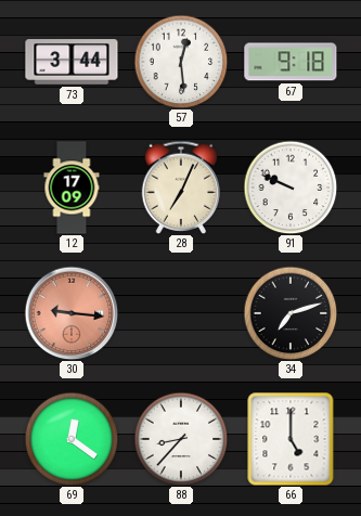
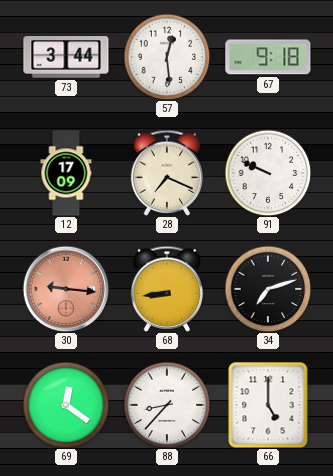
28: 7:04 -> 7:19 (167, 173)
68: none -> 8:44 (167, 289)
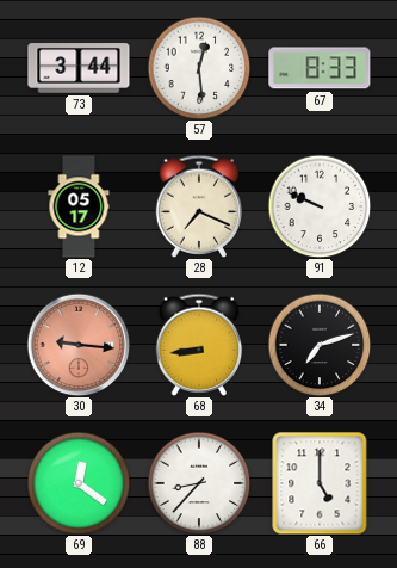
67: 9:18 -> 8:33 (320, 68)
12: 17:09 -> 05:17 (79, 206)
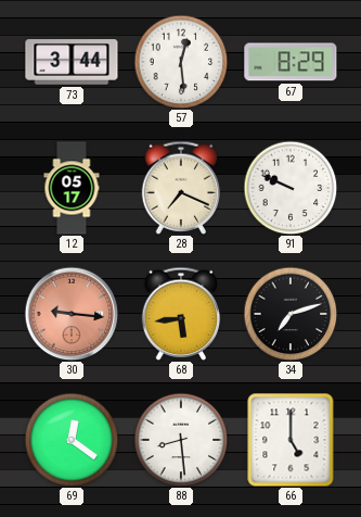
67: 8:33 -> 8:29 (291, 62)
68: 8:44 -> 5:44 (181, 314)
88: 8:37 -> 8:29 (181, 440)
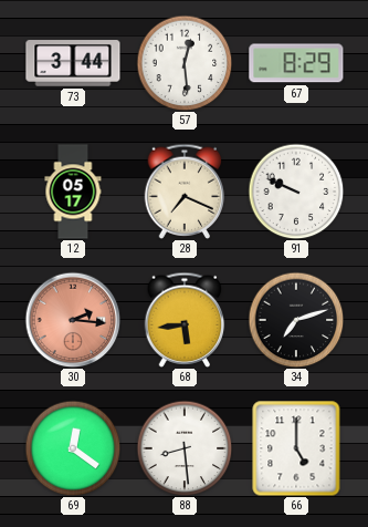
30: 9:16 -> 2:16 (73, 320)
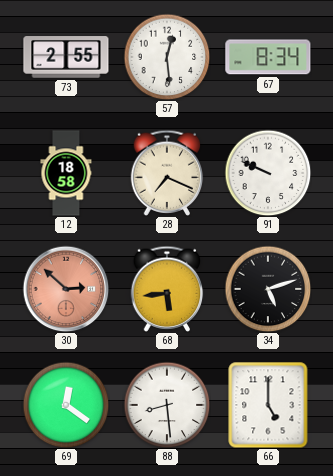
73: 3:44 -> 2:55 (66, 57)
67: 8:29 -> 8:34 (268, 57)
12: 05:17 -> 18:58 (66, 173)
30: 2:16 -> 2:52 (66, 289)
34: 7:12 -> 5:12 (268, 289)
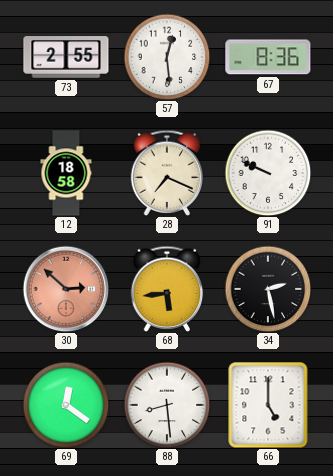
67: 8:34 -> 8:36 (268, 57)
34: 5:12 -> 2:28 (268, 289)
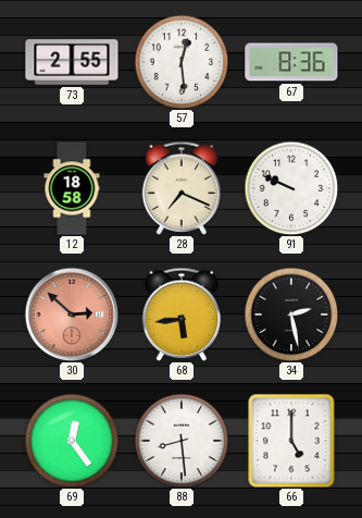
69: 12:21 -> 12:24 (72, 441)
